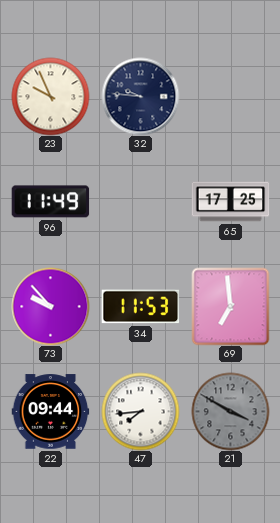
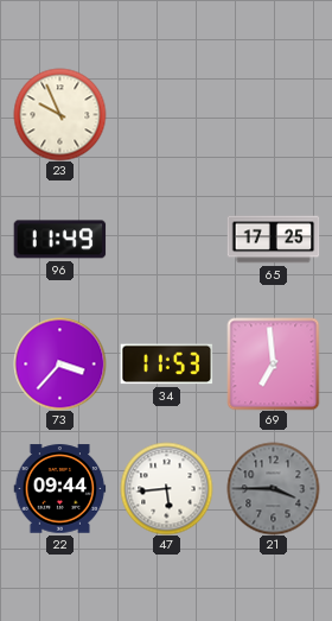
32: 9:46 -> none (140, 96)
73: 9:53 -> 3:37 (59, 363)
47: 7:44 -> 5:44 (166, 488)
21: 3:50 -> 3:45 (273, 488)
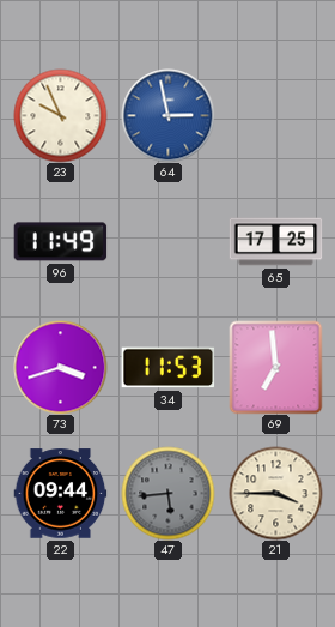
64: none -> 2:58 (167, 115)
73: 3:37 -> 3:42 (60, 367)
47 dial: white -> grey (167, 493)
21 dial: grey -> cream (275, 493)
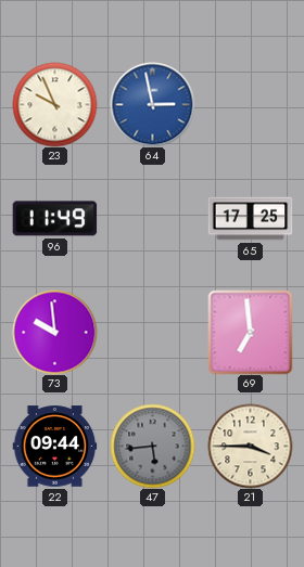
73: 3:42 -> 9:59 (54, 332)
34: 11:53 -> none (167, 368)
